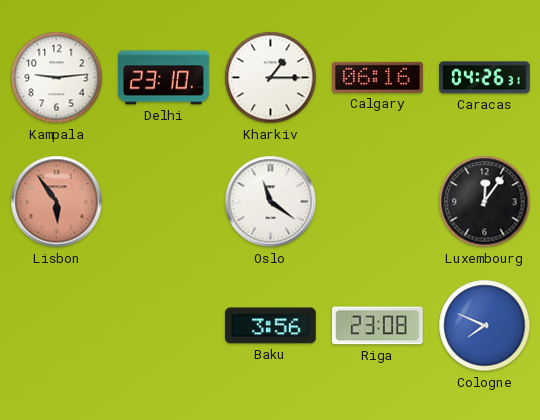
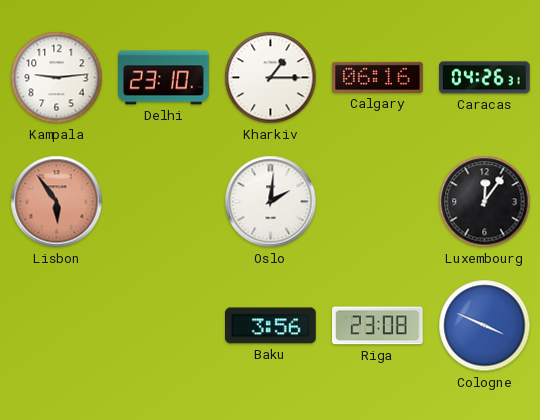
Oslo: 11:21 -> 2:01 (271, 202)
Cologne: 7:49 -> 3:49 (485, 326)
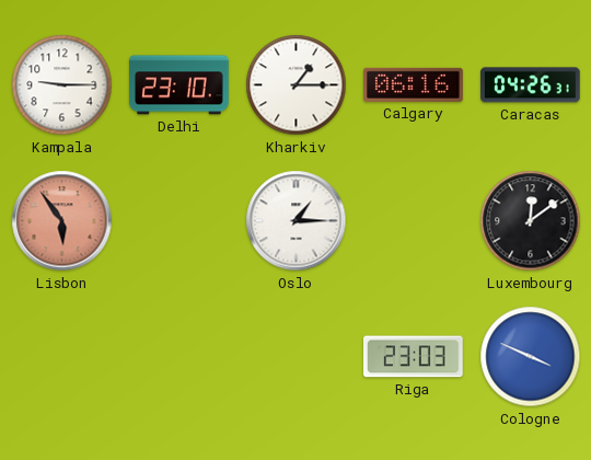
Kampala: 9:14 -> 9:15 (62, 85)
Oslo: 2:01 -> 1:15 (297, 221)
Luxembourg: 12:06 -> 12:09 (531, 221)
Baku: 3:56 -> none (271, 326)
Riga: 23:08 -> 23:03 (414, 357)
